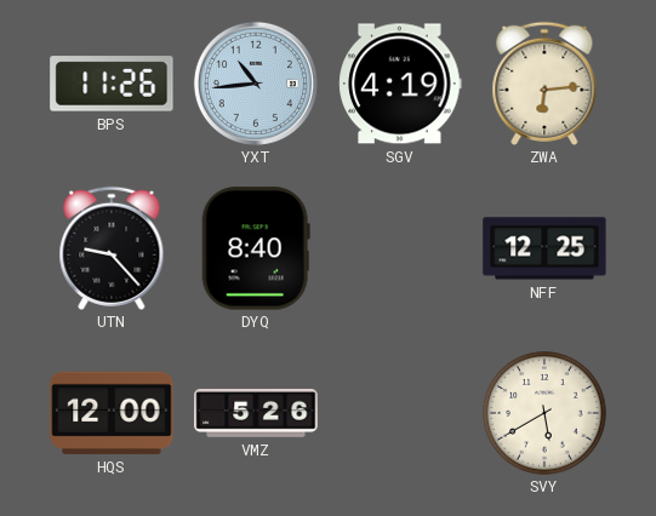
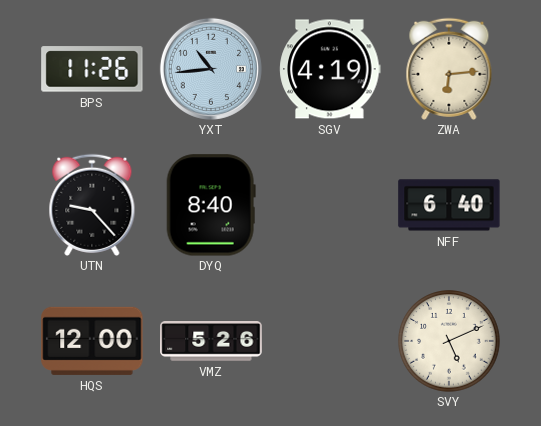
NFF: 12:25 -> 6:40 (449, 205)
SVY: 5:40 -> 5:11 (449, 341)
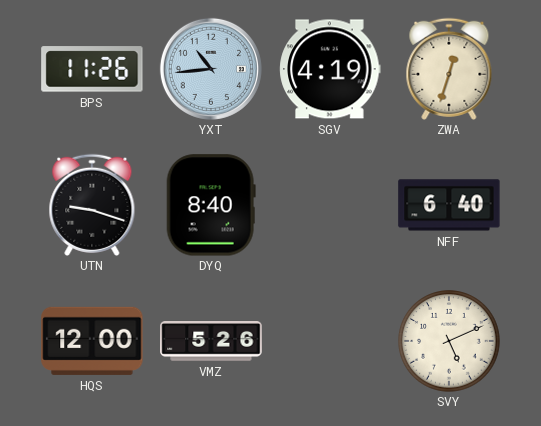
ZWA: 6:14 -> 12:33 (449, 69)
UTN: 9:23 -> 9:18 (92, 205)
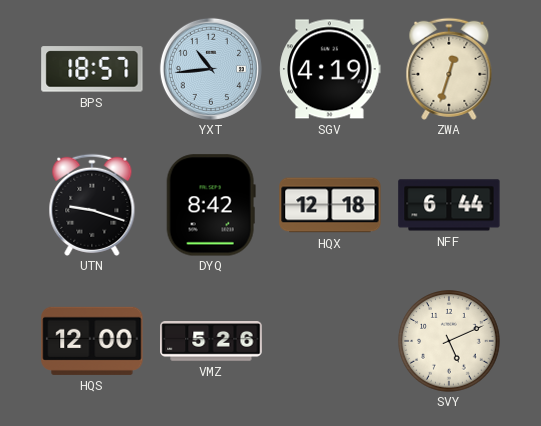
BPS: 11:26 -> 18:57 (92, 69)
DYQ: 8:40 -> 8:42 (211, 205)
HQX: none -> 12:18 (330, 205)
NFF: 6:40 -> 6:44 (449, 205)
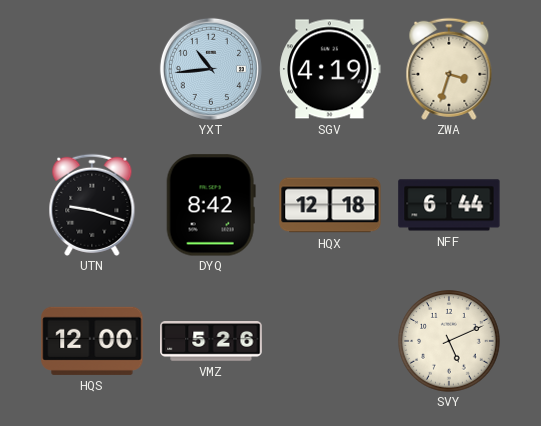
BPS: 18:57 -> none (92, 69)
ZWA: 12:33 -> 3:33 (449, 69)
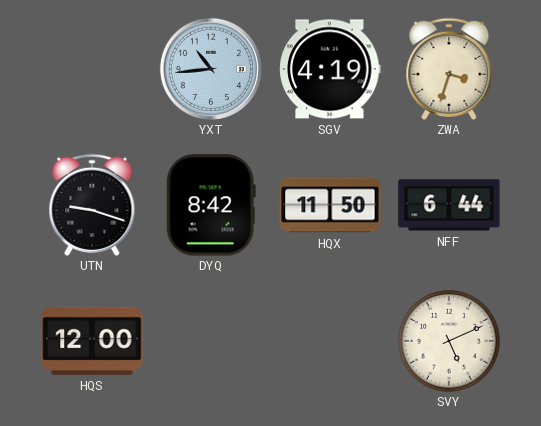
HQX: 12:18 -> 11:50 (330, 205)
VMZ: 5:26 -> none (211, 342)
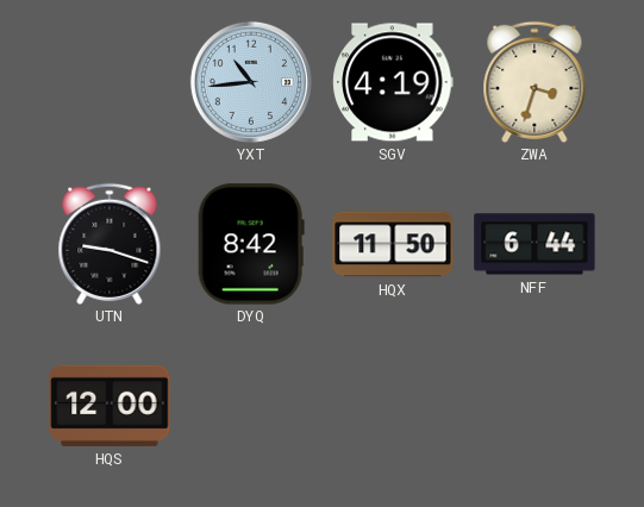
SVY: 5:11 -> none (449, 341)
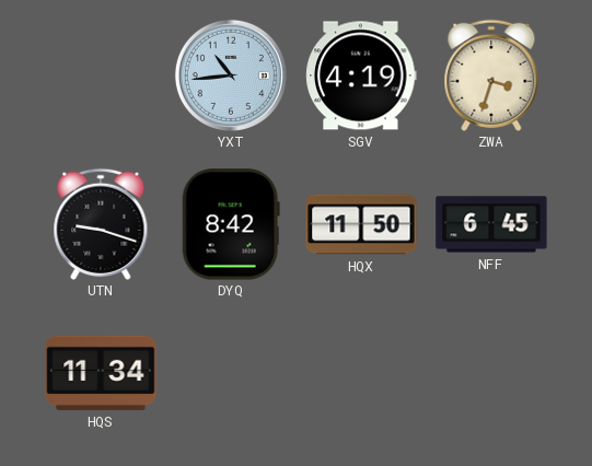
NFF: 6:44 -> 6:45 (491, 224)
HQS: 12:00 -> 11:34 (101, 373)
